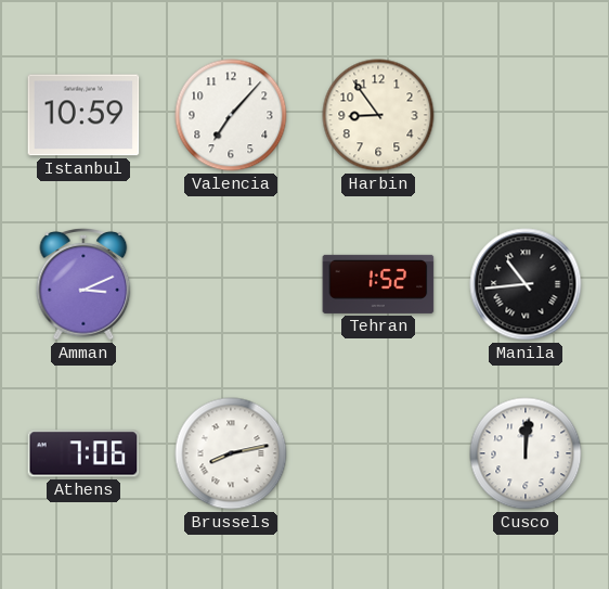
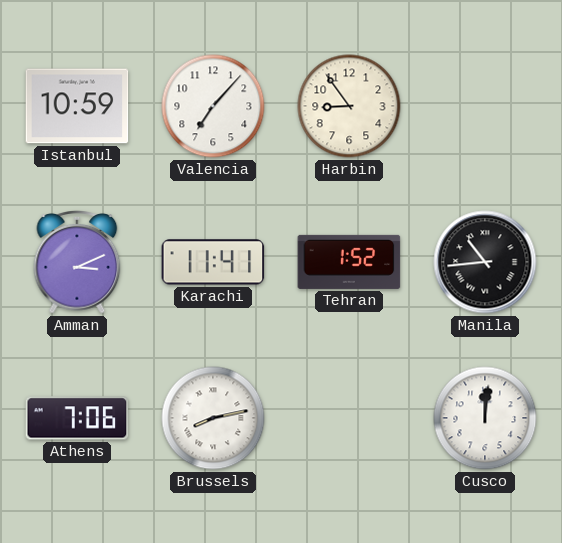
Karachi: none -> 11:41 (213, 262)
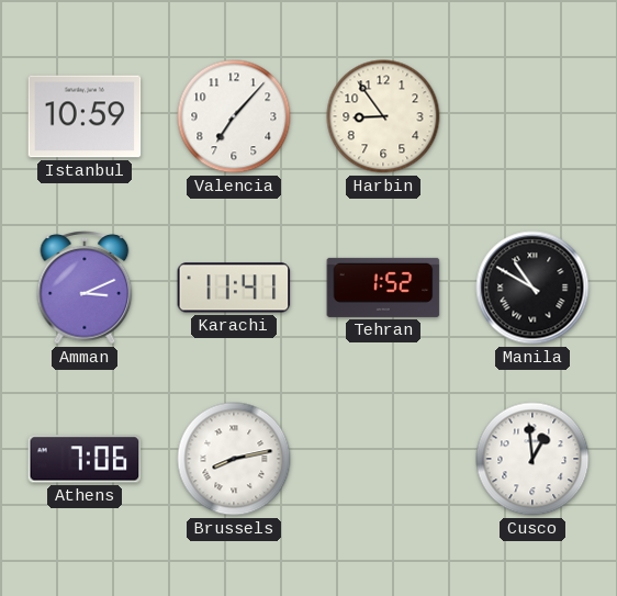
Manila: 10:44 -> 10:50 (532, 288)
Cusco: 12:01 -> 12:59 (532, 459)
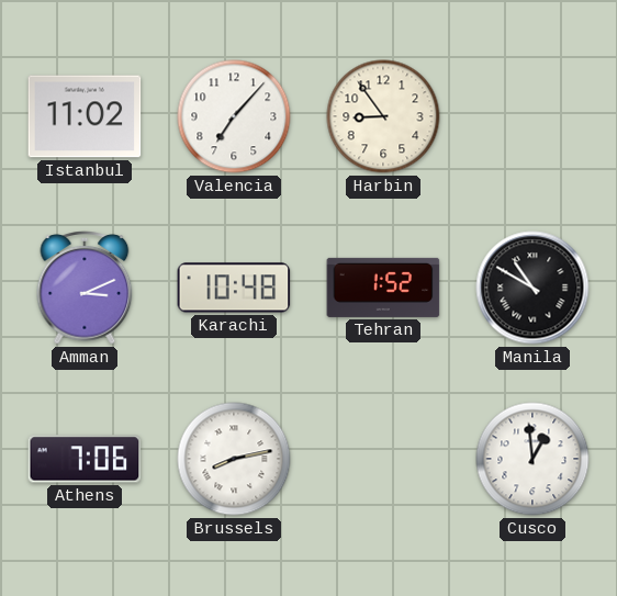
Istanbul: 10:59 -> 11:02 (85, 116)
Karachi: 11:41 -> 10:48 (234, 288)
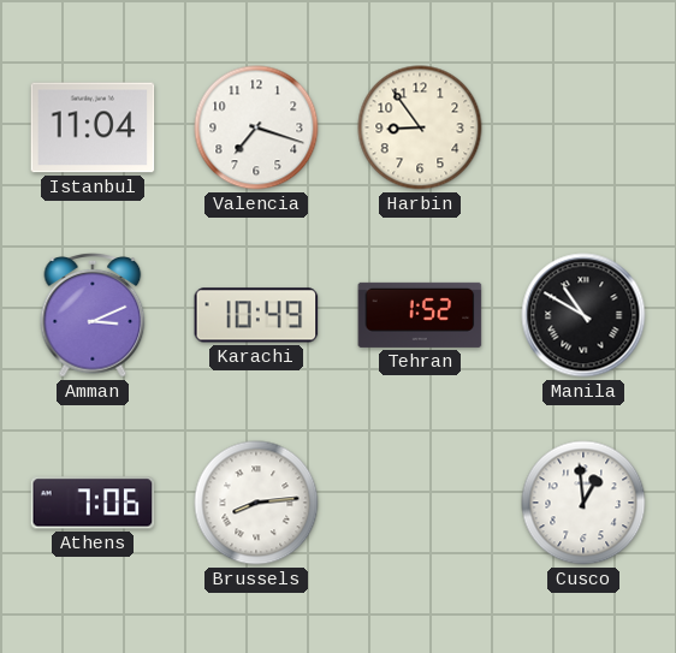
Istanbul: 11:02 -> 11:04 (93, 127)
Valencia: 7:07 -> 7:18 (256, 127)
Karachi: 10:48 -> 10:49 (256, 315)
Brussels: 8:13 -> 8:14 (256, 503)
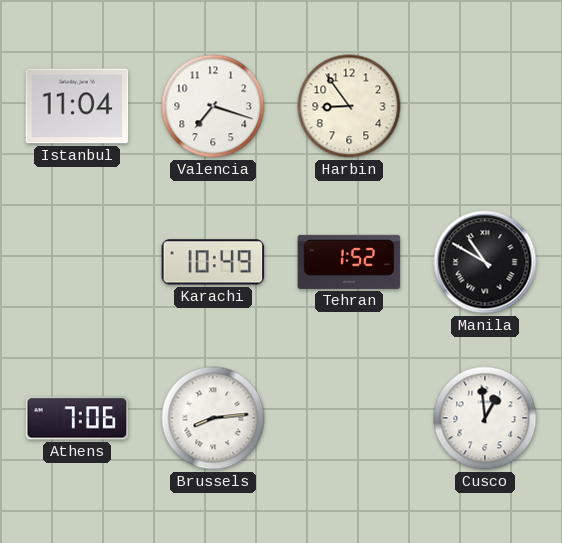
Amman: 3:11 -> none (93, 316)
